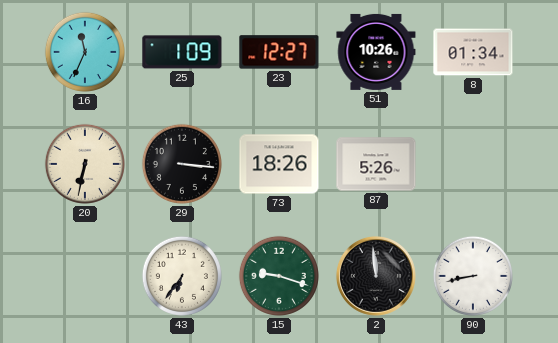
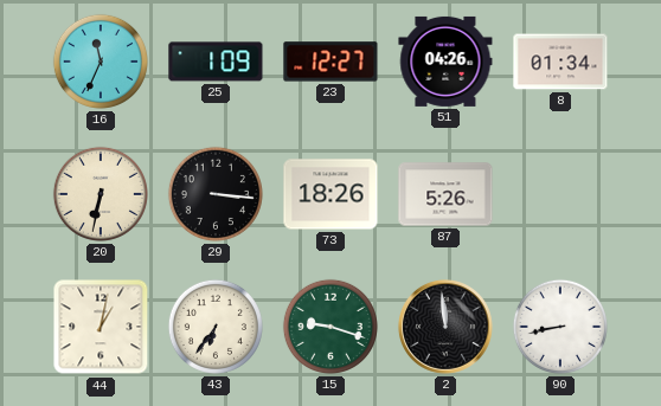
51: 10:26 -> 04:26 (445, 62)
44: none -> 1:02 (101, 327)
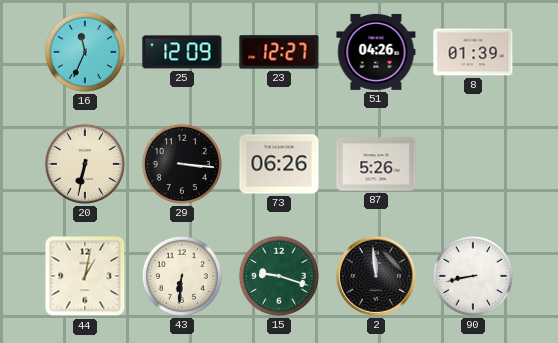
25: 1:09 -> 12:09 (182, 52)
8: 01:34 -> 01:39 (473, 52)
73: 18:26 -> 06:26 (279, 164)
43: 6:36 -> 6:31 (182, 276)
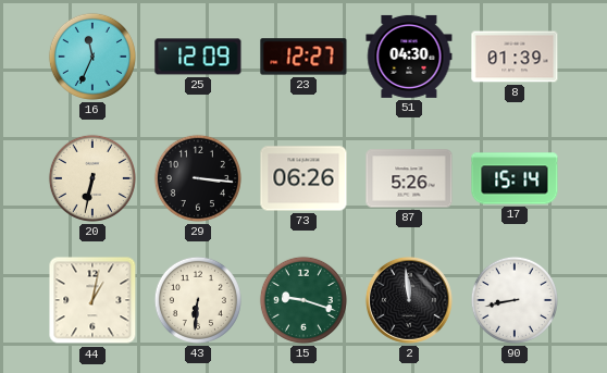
51: 04:26 -> 04:30 (409, 57)
17: none -> 15:14 (515, 178)
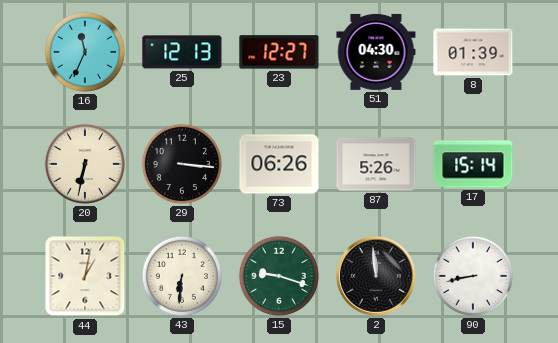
25: 12:09 -> 12:13 (182, 52)
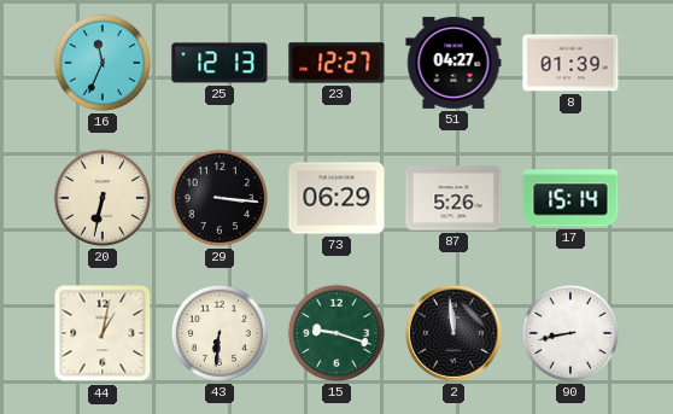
51: 04:30 -> 04:27 (453, 63)
73: 06:26 -> 06:29 (336, 198)
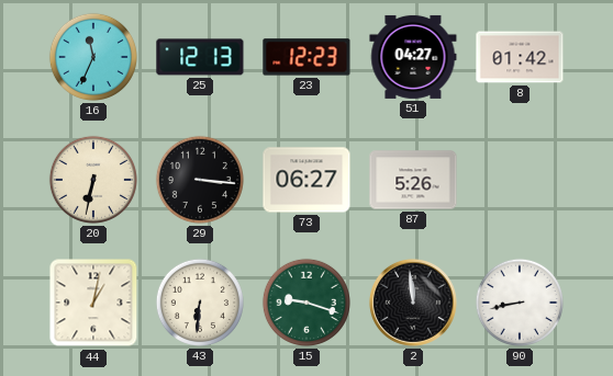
23: 12:27 -> 12:23 (306, 57)
8: 01:39 -> 01:42 (520, 57)
73: 06:29 -> 06:27 (306, 180)
17: 15:14 -> none (570, 198)
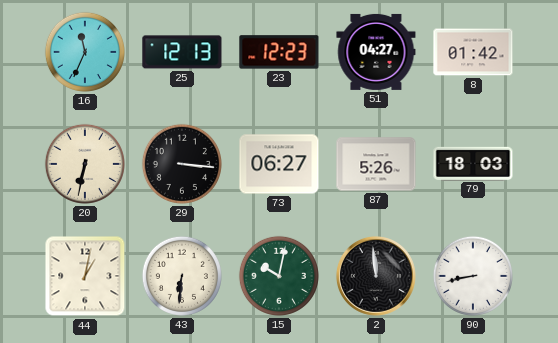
79: none -> 18:03 (473, 163)
15: 9:18 -> 10:02 (279, 276)
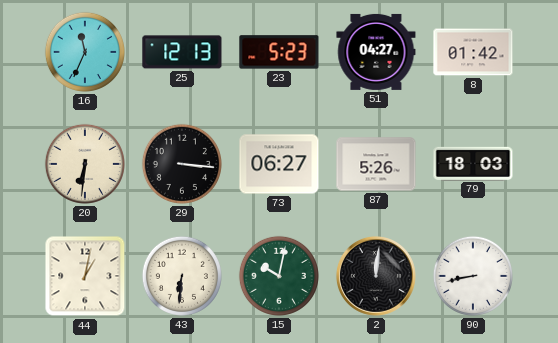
23: 12:23 -> 5:23 (279, 52)
20: 6:32 -> 6:31 (85, 164)
2: 11:59 -> 12:01 (376, 276)
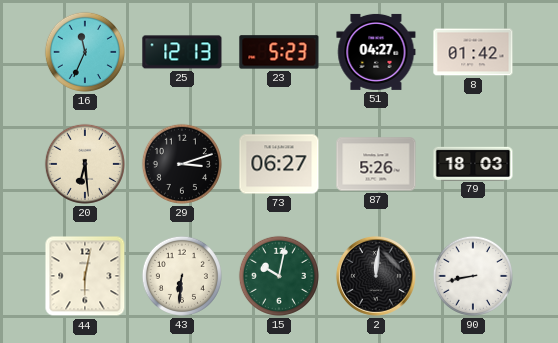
20: 6:31 -> 6:29 (85, 164)
29: 3:16 -> 3:12 (182, 164)
44: 1:02 -> 6:02 (85, 276)
